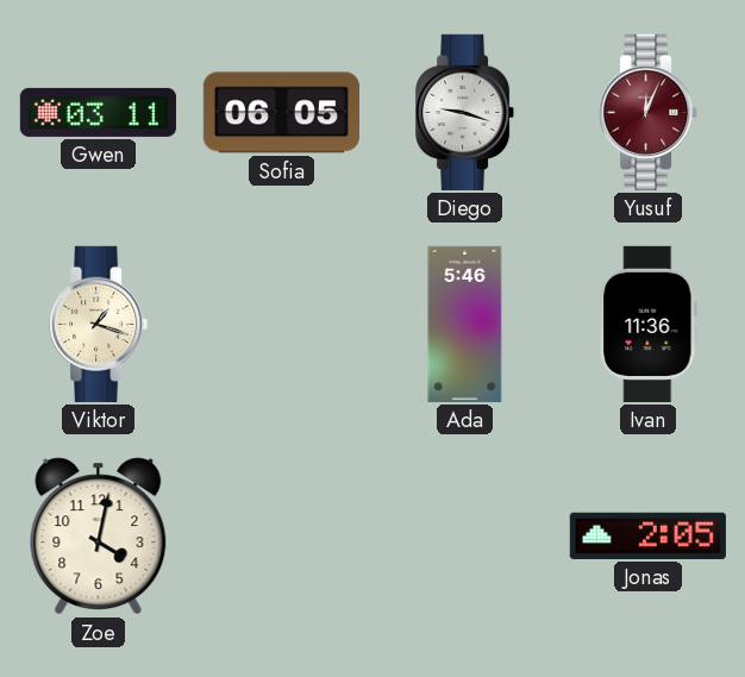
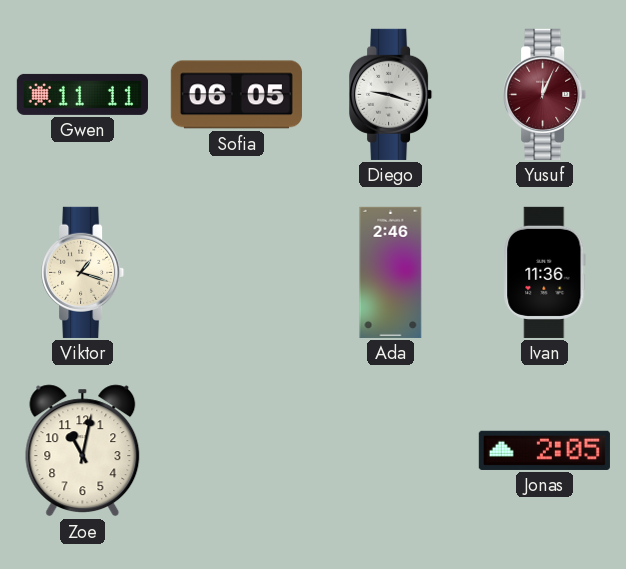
Gwen: 03:11 -> 11:11 (82, 94)
Ada: 5:46 -> 2:46 (391, 272)
Zoe: 4:02 -> 11:02 (83, 451)
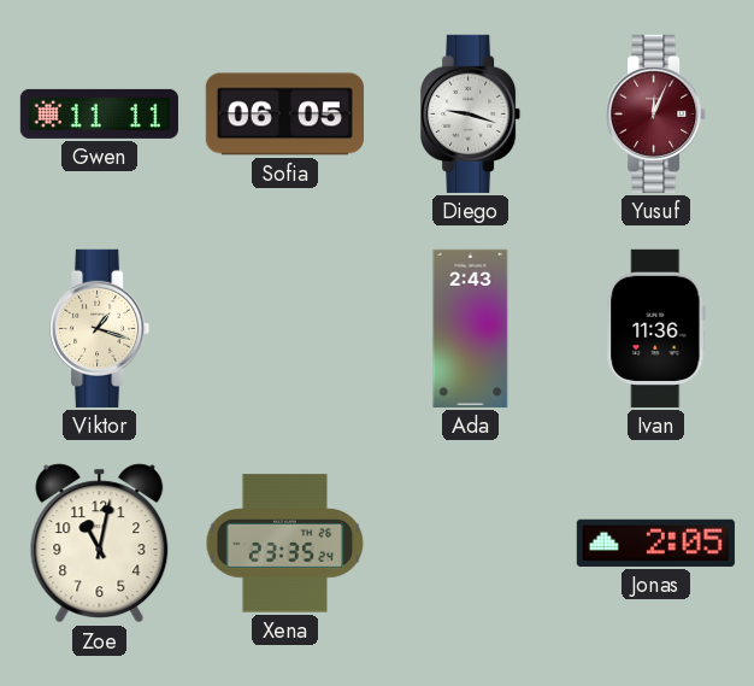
Ada: 2:46 -> 2:43 (471, 328)
Xena: none -> 23:35 (285, 544)
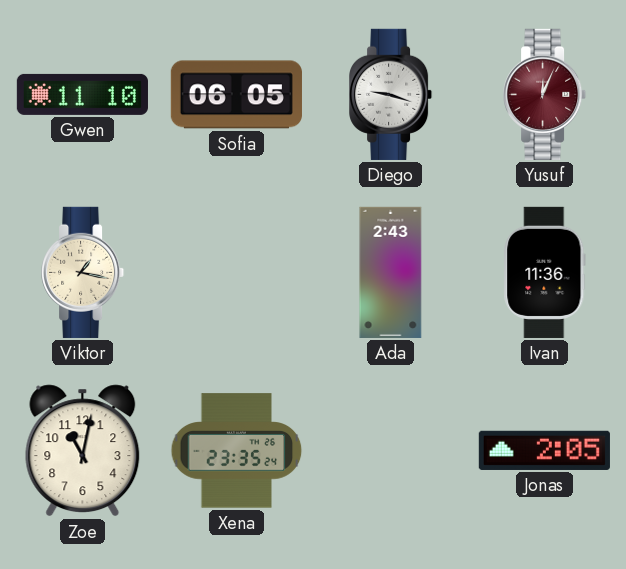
Gwen: 11:11 -> 11:10 (82, 94)
Viktor: 1:18 -> 1:17 (83, 272)
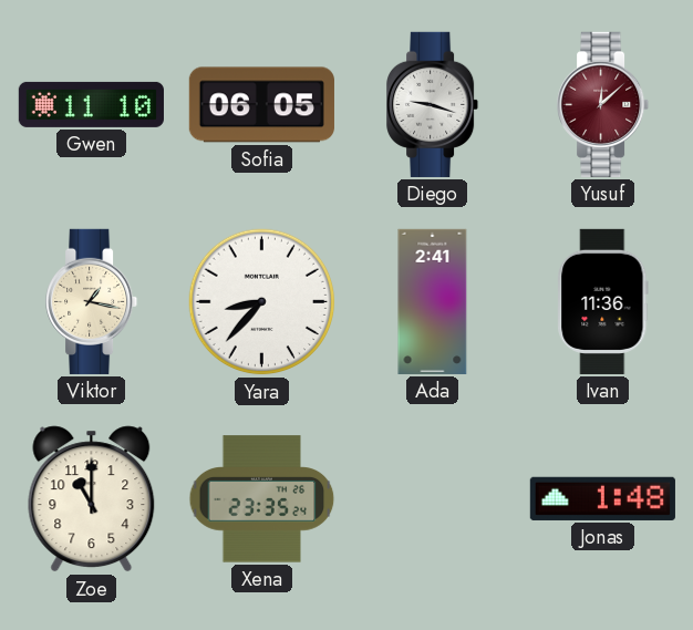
Yusuf: 12:04 -> 12:08 (603, 104)
Yara: none -> 8:37 (262, 302)
Ada: 2:43 -> 2:41 (433, 301)
Zoe: 11:02 -> 11:00 (92, 499)
Jonas: 2:05 -> 1:48 (602, 498)
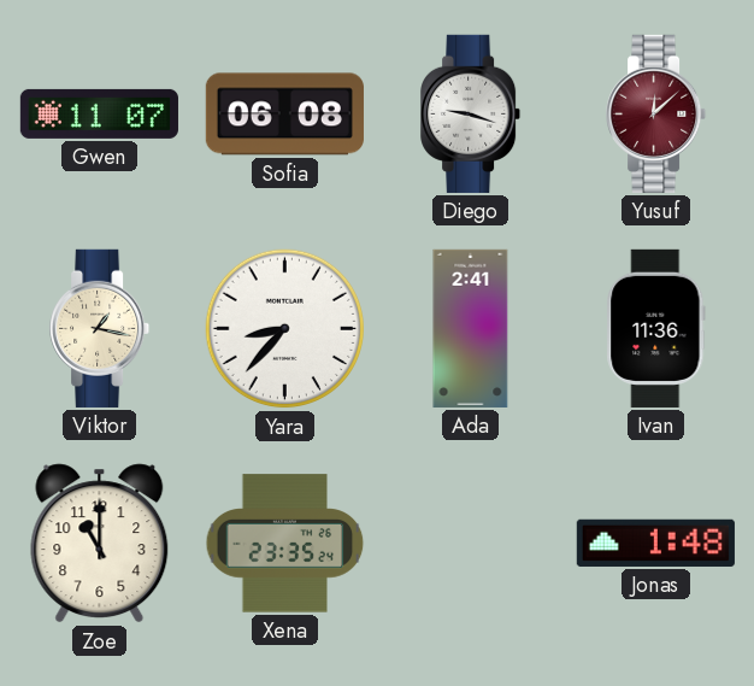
Gwen: 11:10 -> 11:07 (99, 113)
Sofia: 06:05 -> 06:08 (284, 115)
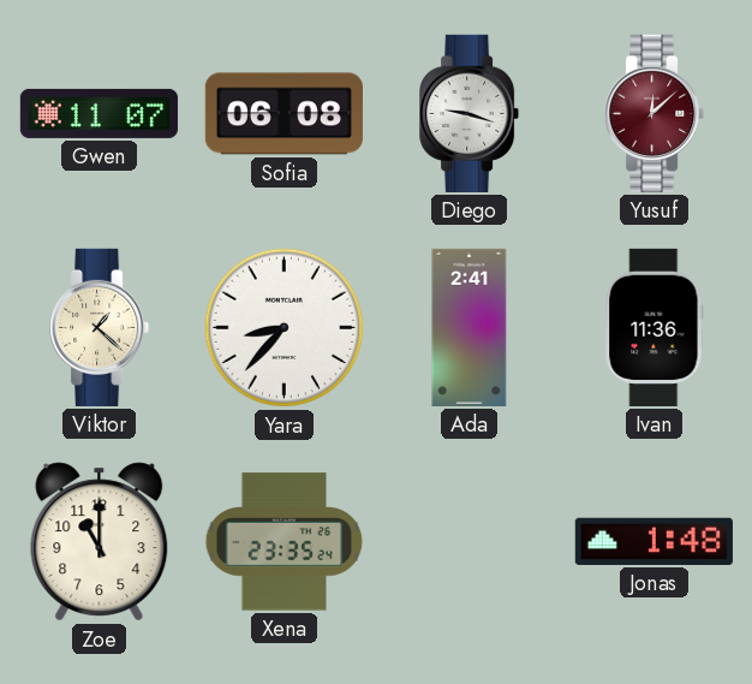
Viktor: 1:17 -> 1:22 (100, 327)
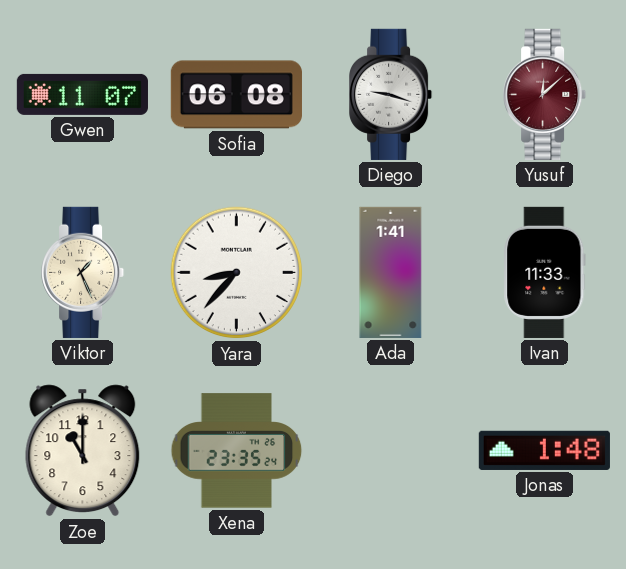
Viktor: 1:22 -> 1:26 (83, 272)
Ada: 2:41 -> 1:41 (391, 272)
Ivan: 11:36 -> 11:33 (545, 272)
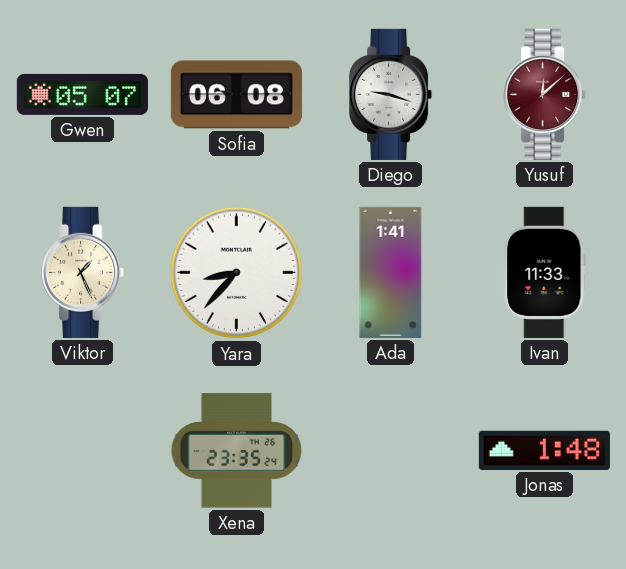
Gwen: 11:07 -> 05:07 (82, 94)
Zoe: 11:00 -> none (83, 451)
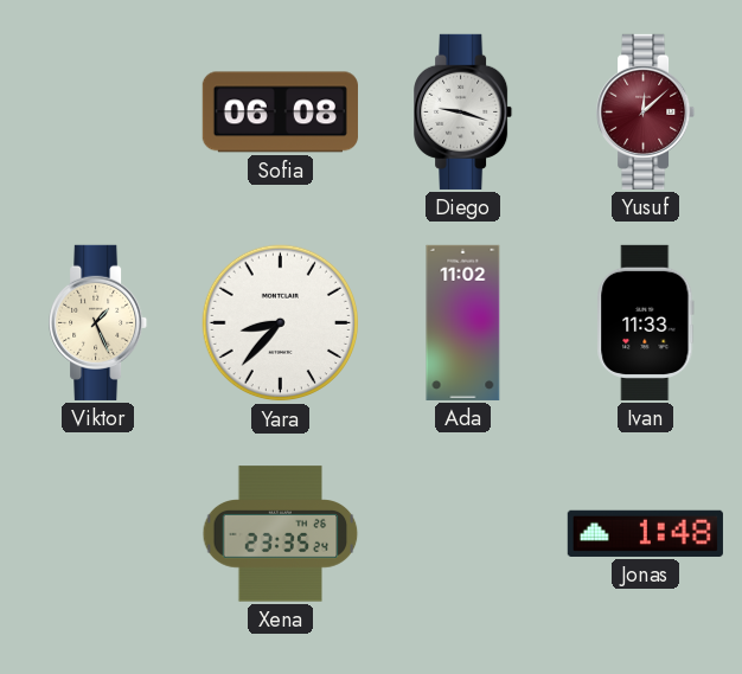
Gwen: 05:07 -> none (82, 94)
Ada: 1:41 -> 11:02 (463, 322)
